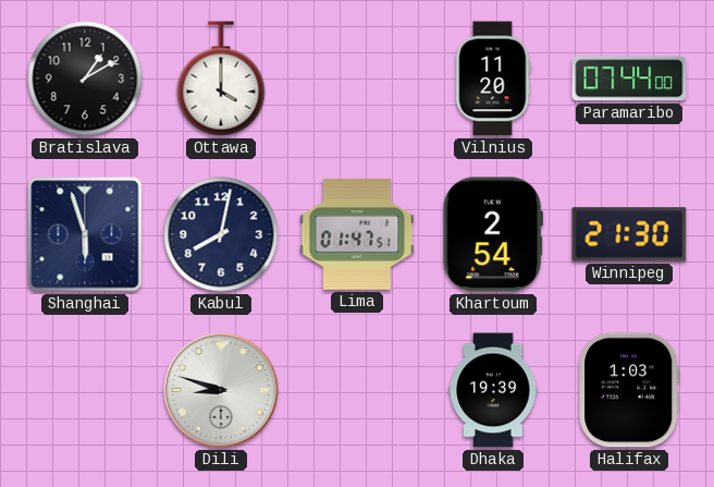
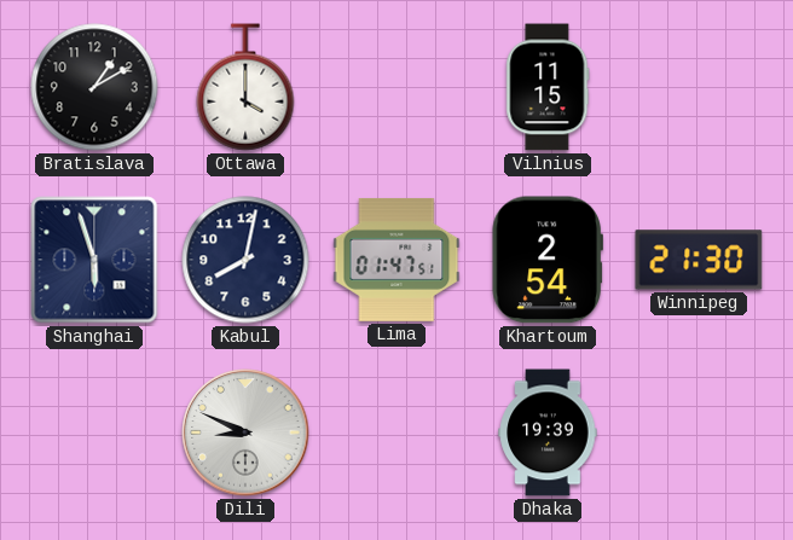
Vilnius: 11:20 -> 11:15 (548, 87)
Paramaribo: 07:44 -> none (629, 78)
Dili: 8:48 -> 8:49 (245, 432)
Halifax: 1:03 -> none (629, 390)
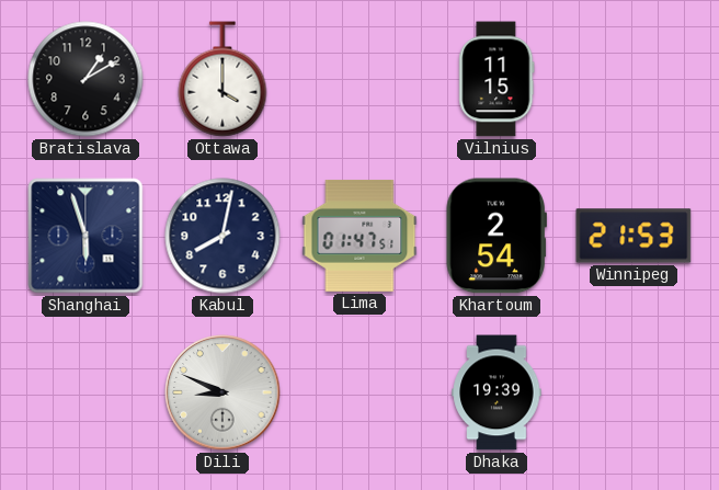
Winnipeg: 21:30 -> 21:53 (634, 236)
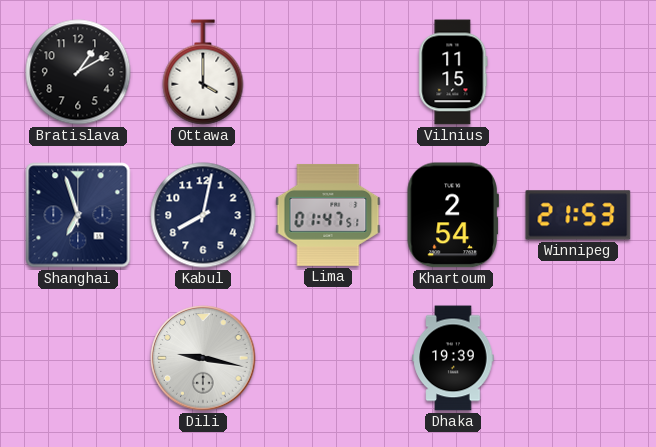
Shanghai: 5:57 -> 6:57 (78, 215)
Dili: 8:49 -> 9:17 (203, 358)
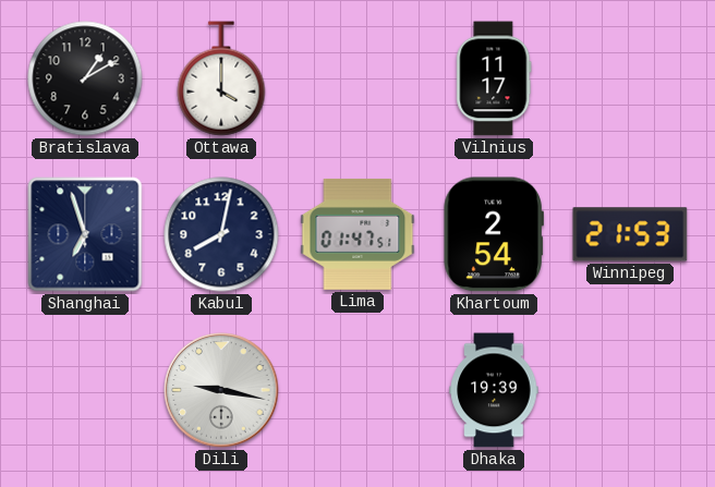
Vilnius: 11:15 -> 11:17 (494, 78)
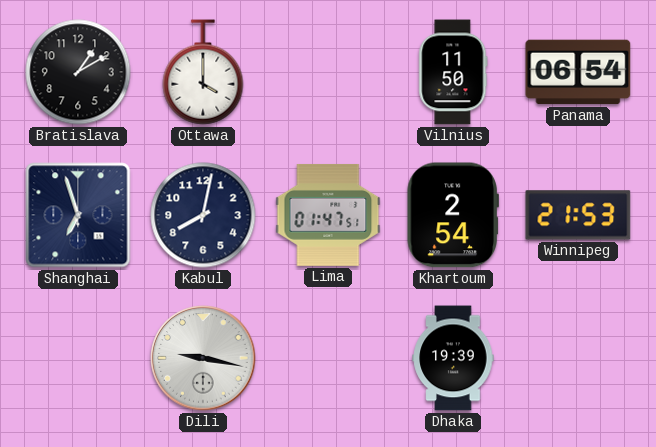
Vilnius: 11:17 -> 11:50 (453, 72)
Panama: none -> 06:54 (578, 72)
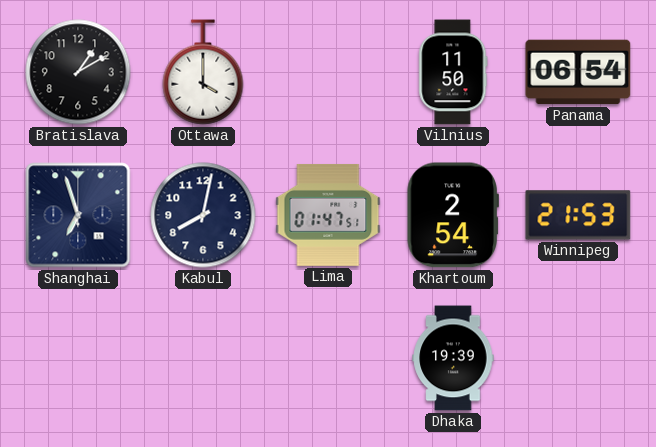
Dili: 9:17 -> none (203, 358)
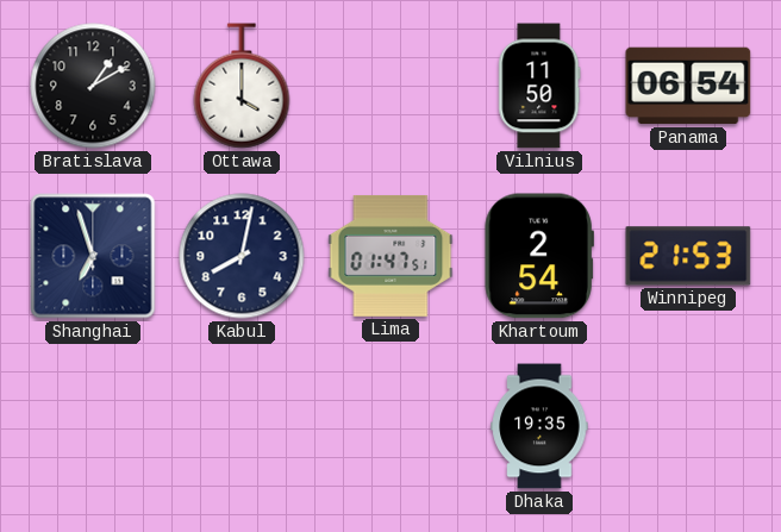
Dhaka: 19:39 -> 19:35 (539, 426)
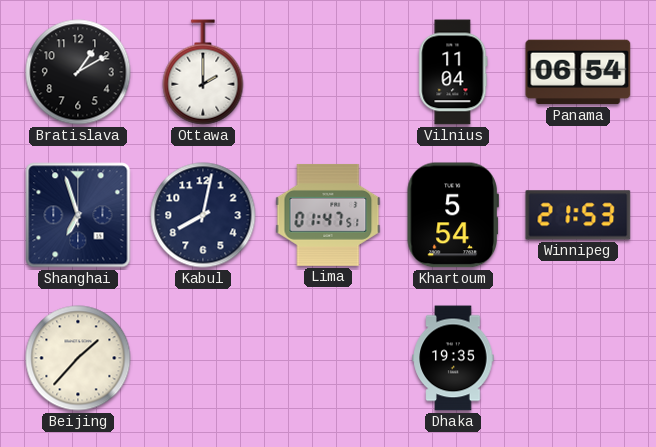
Ottawa: 4:00 -> 2:00 (203, 72)
Vilnius: 11:50 -> 11:04 (453, 72)
Khartoum: 2:54 -> 5:54 (453, 215)
Beijing: none -> 1:37 (78, 358)
